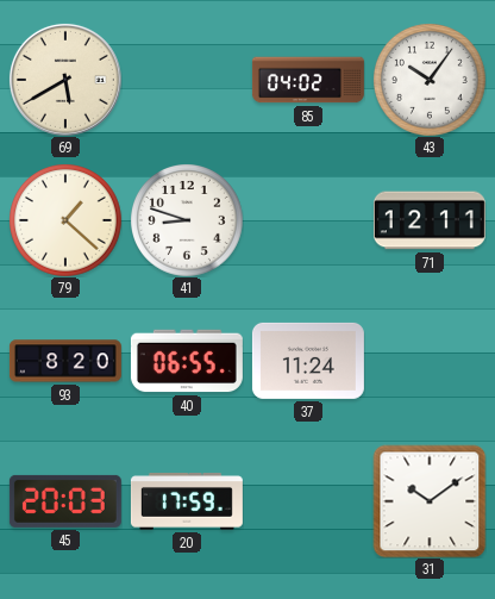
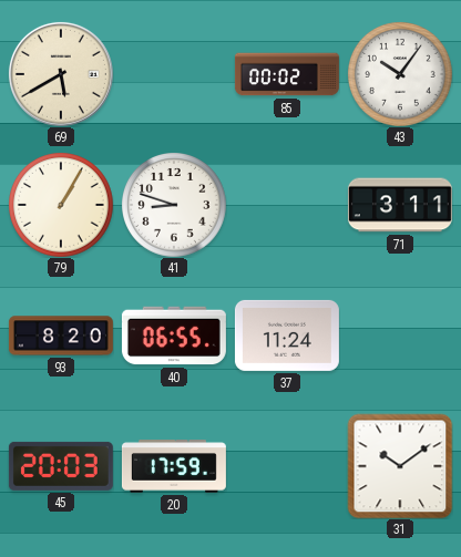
85: 04:02 -> 00:02 (287, 74)
79: 1:22 -> 1:05 (61, 205)
71: 12:11 -> 3:11 (400, 205)
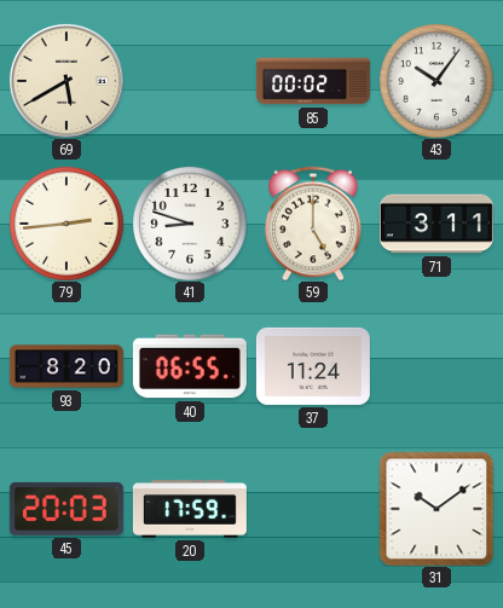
79: 1:05 -> 2:44 (67, 224)
59: none -> 5:00 (314, 224)
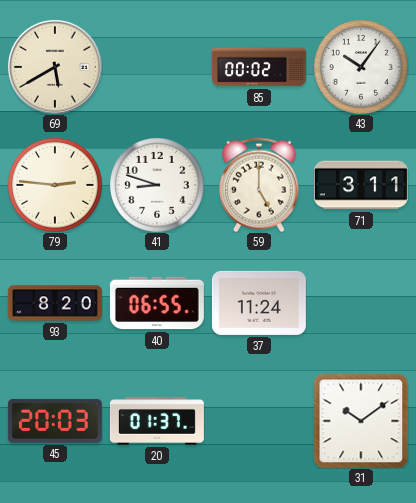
79: 2:44 -> 2:46 (55, 185)
20: 17:59 -> 01:37 (157, 421)
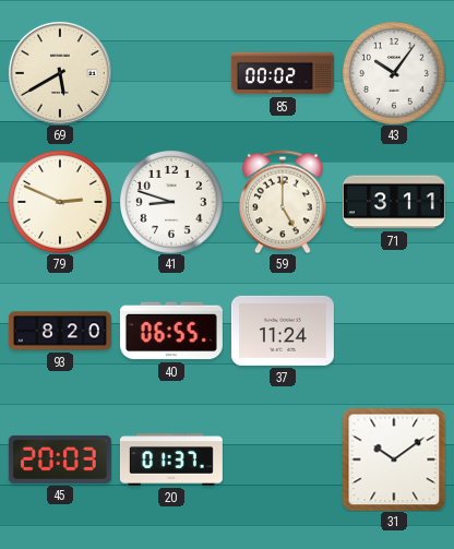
79: 2:46 -> 2:49 (60, 202)
